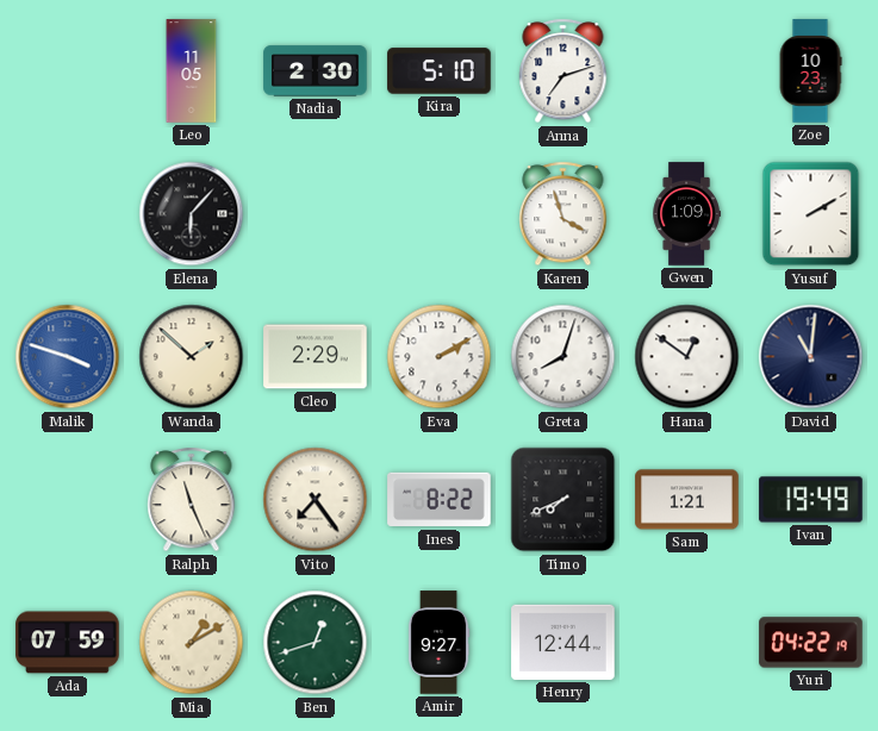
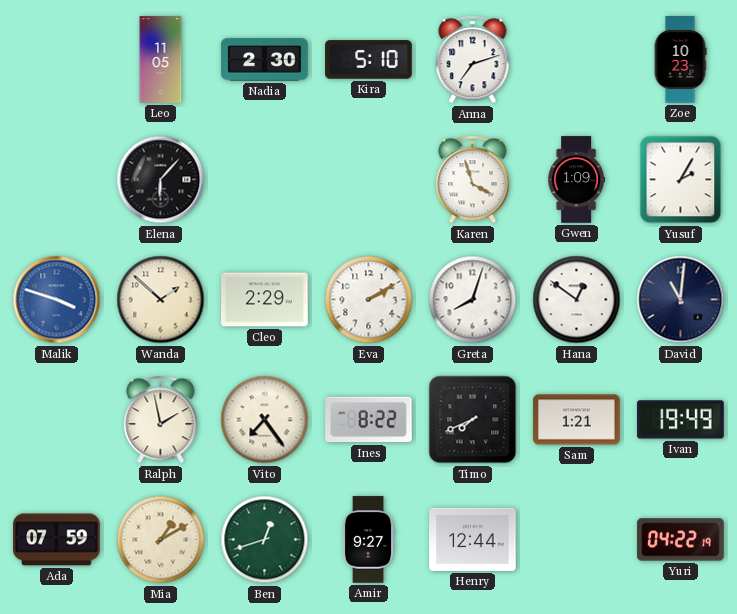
Yusuf: 2:10 -> 2:05 (681, 180)
Ralph: 11:26 -> 1:58 (161, 420)
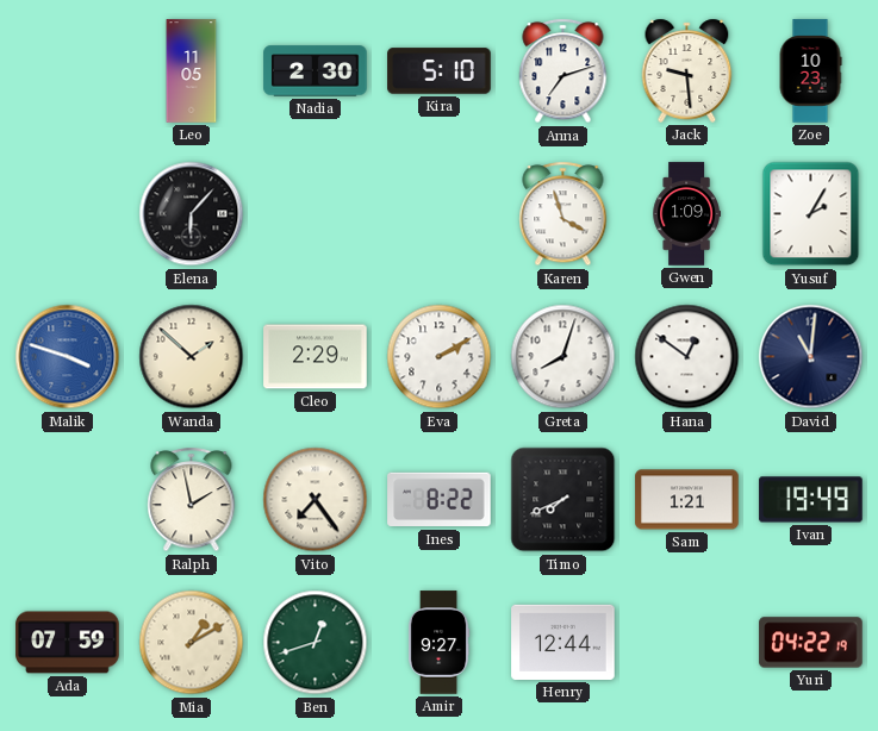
Jack: none -> 9:29 (687, 70)
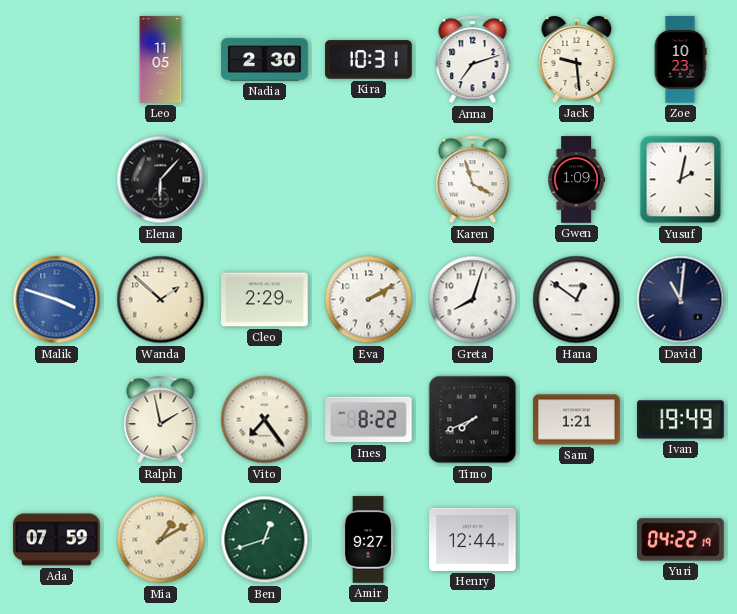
Kira: 5:10 -> 10:31 (369, 60)
Yusuf: 2:05 -> 2:02 (681, 180)
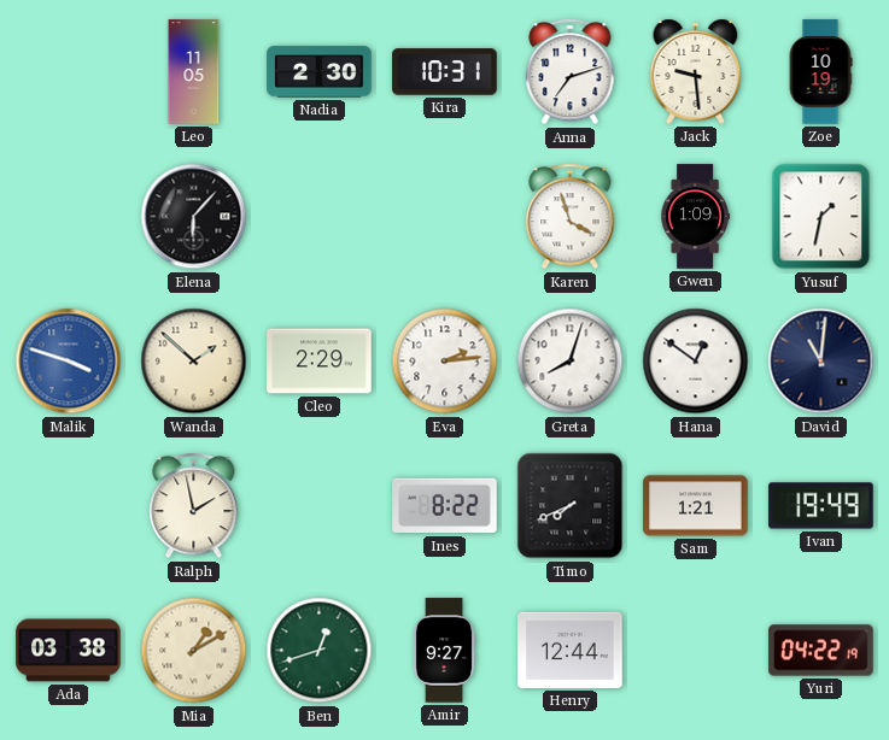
Zoe: 10:23 -> 10:19 (820, 72)
Yusuf: 2:02 -> 1:32 (821, 217)
Eva: 2:10 -> 2:14 (445, 362)
Vito: 7:24 -> none (265, 420)
Ada: 07:59 -> 03:38 (69, 651)
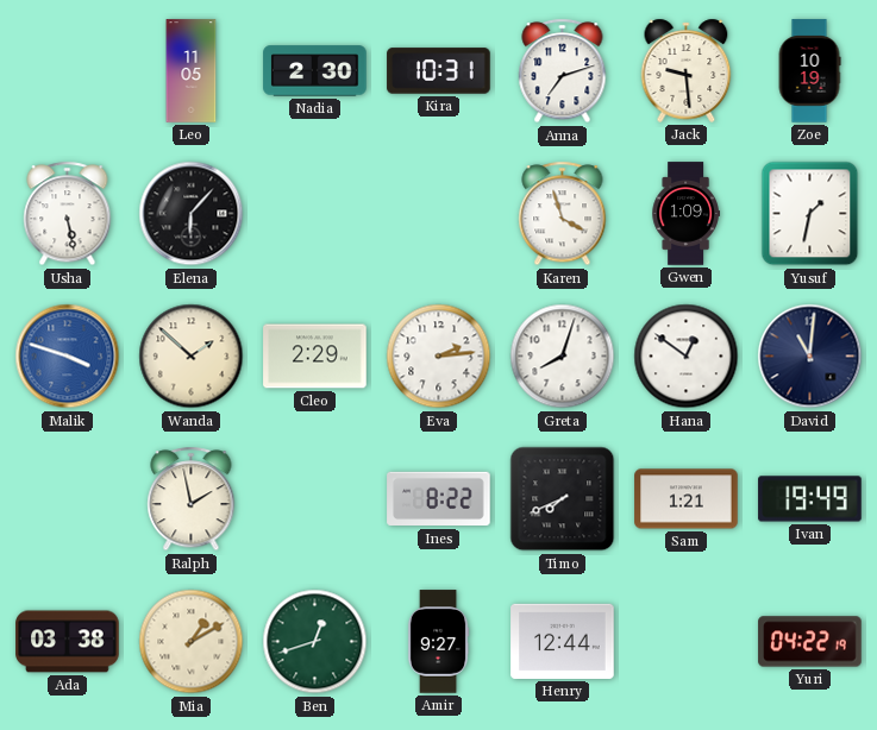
Usha: none -> 5:28 (68, 214)
